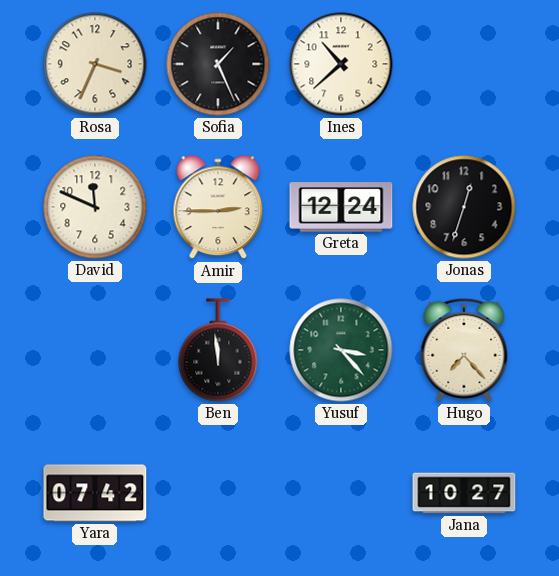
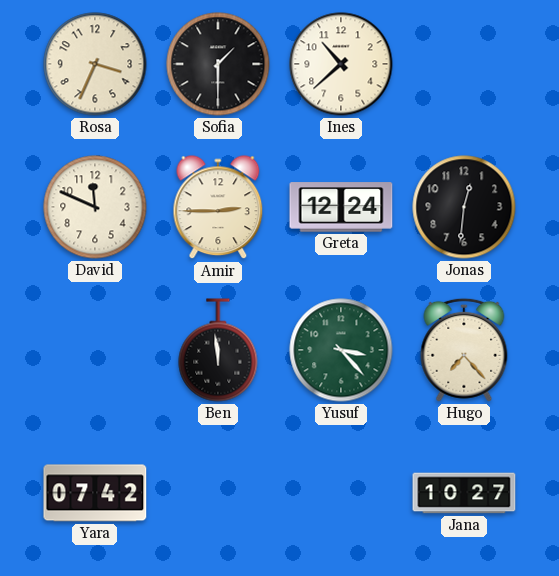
Sofia: 1:26 -> 1:30 (218, 64)
Jonas: 12:33 -> 12:31 (464, 207)
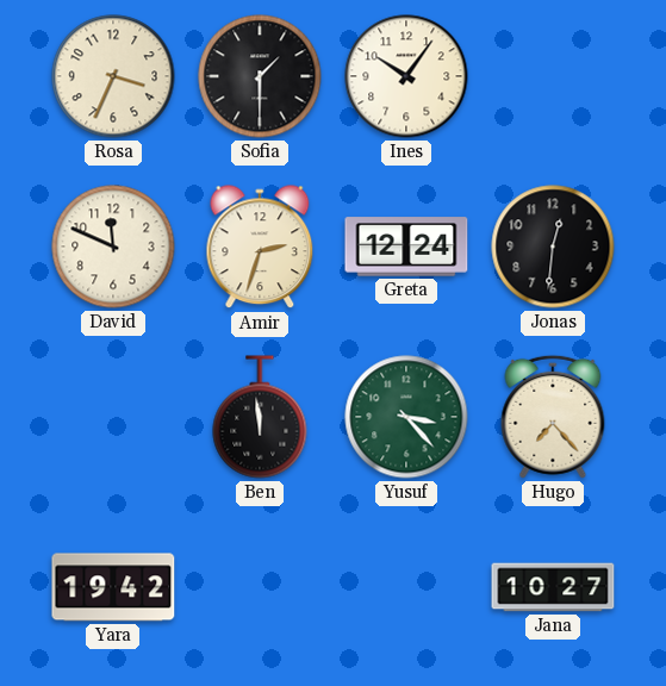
Ines: 10:38 -> 10:06 (406, 76)
Amir: 2:45 -> 2:33 (260, 248)
Yara: 07:42 -> 19:42 (113, 587)
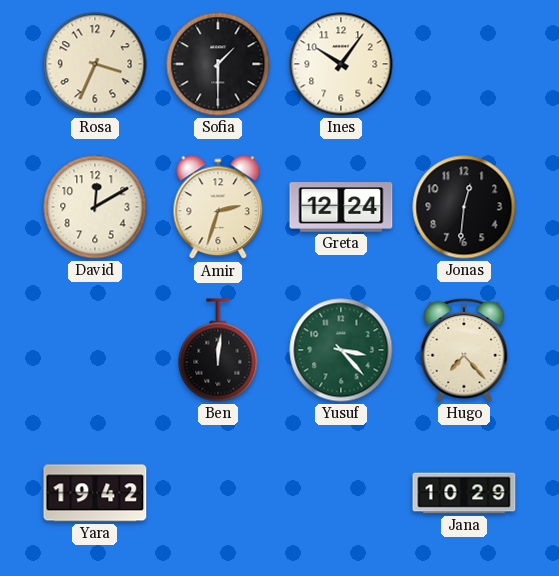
David: 11:49 -> 12:10 (95, 207)
Ben: 11:59 -> 12:01 (218, 350)
Jana: 10:27 -> 10:29 (464, 493)
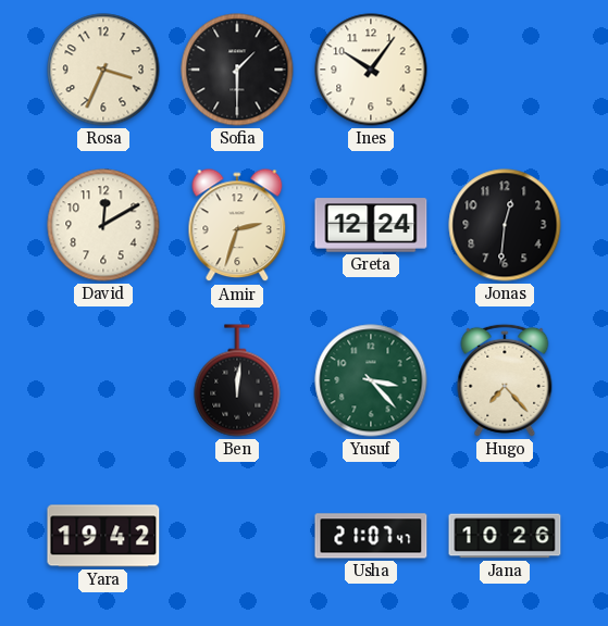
Usha: none -> 21:07 (371, 536)
Jana: 10:29 -> 10:26 (505, 536)
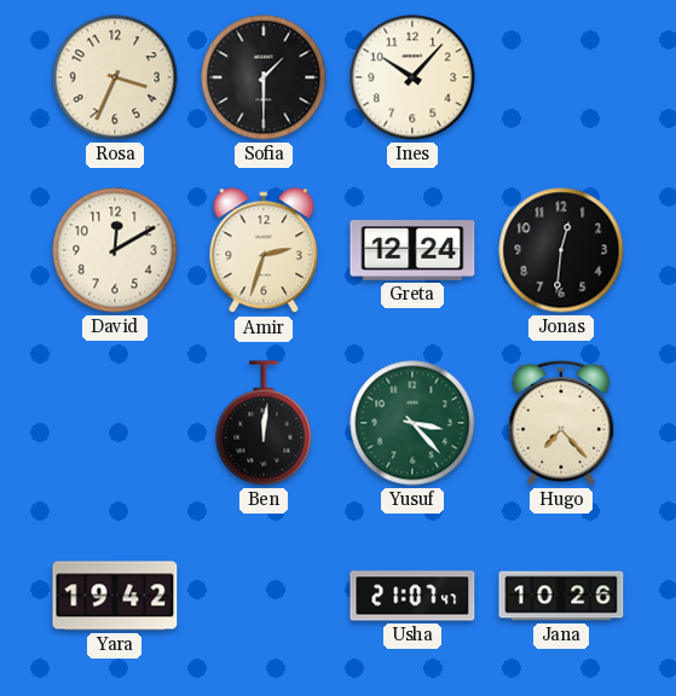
Ines: 10:06 -> 10:07 (412, 77)
